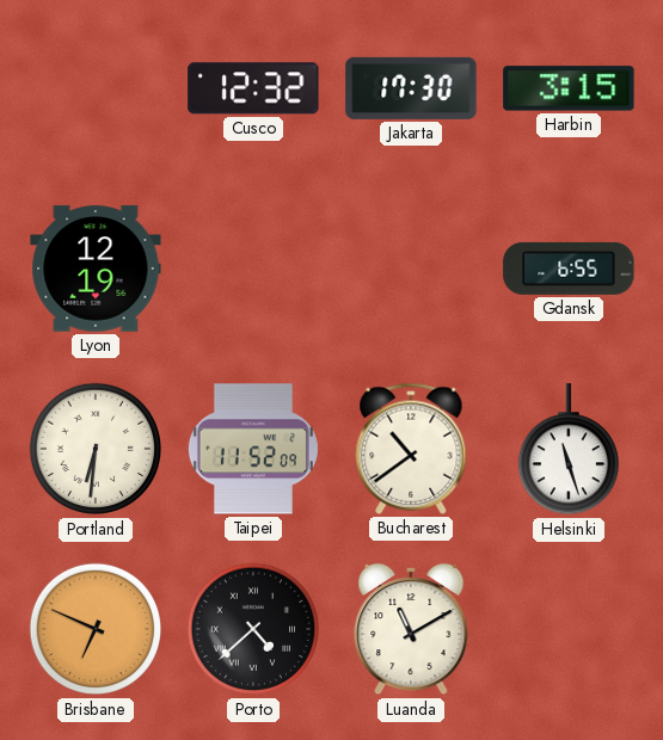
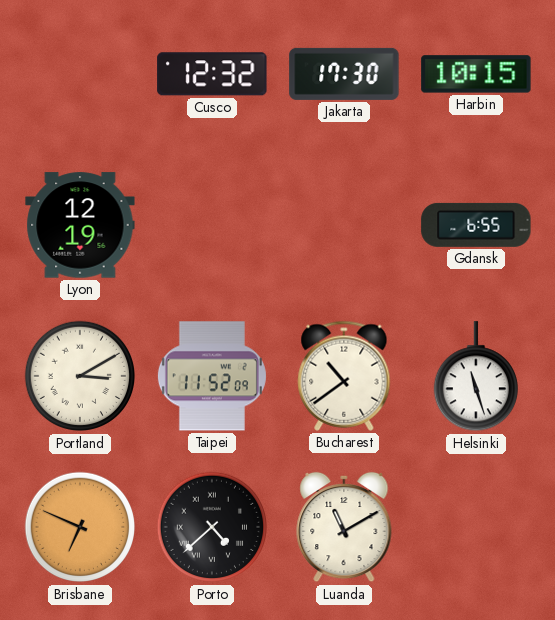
Harbin: 3:15 -> 10:15 (476, 74)
Portland: 6:31 -> 3:10 (80, 376)
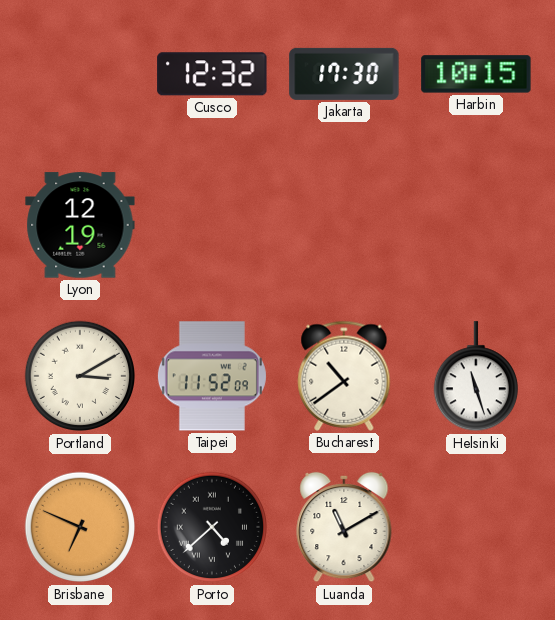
Gdansk: 6:55 -> none (476, 225)
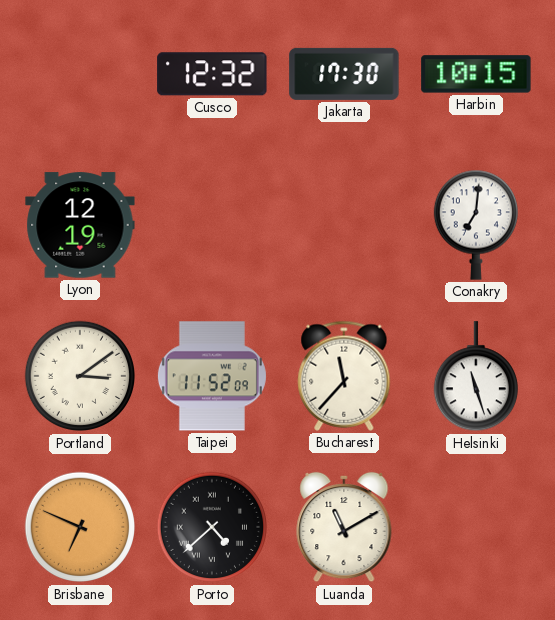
Conakry: none -> 7:01 (475, 225)
Portland: 3:10 -> 3:09 (80, 376)
Bucharest: 10:39 -> 11:37 (344, 376)
